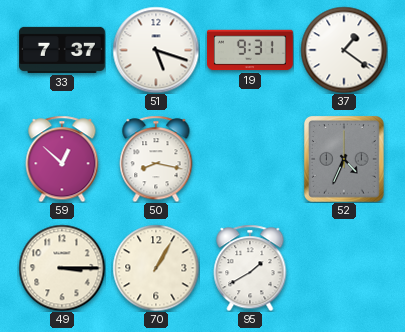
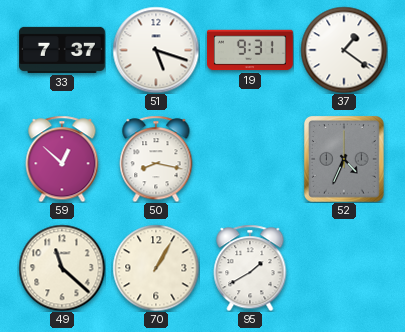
49: 3:15 -> 11:22 (62, 268)
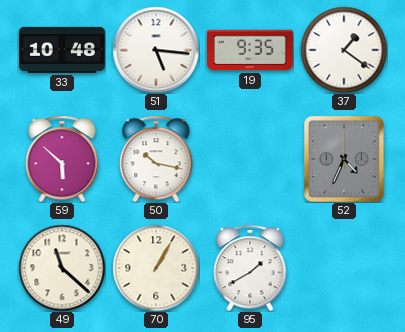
33: 7:37 -> 10:48 (62, 50)
51: 5:18 -> 5:16 (156, 50)
19: 9:31 -> 9:35 (250, 50)
59: 12:52 -> 5:52 (62, 159)
50: 8:17 -> 10:17 (156, 159)
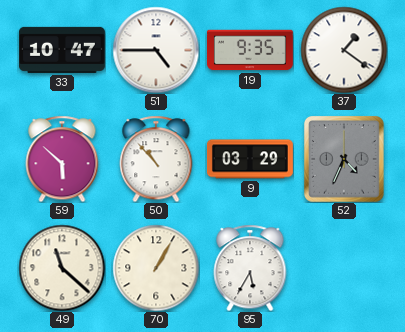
33: 10:48 -> 10:47 (62, 50)
51: 5:16 -> 4:45 (156, 50)
50: 10:17 -> 10:53 (156, 159)
9: none -> 03:29 (250, 159)
95: 1:40 -> 5:35 (250, 268)
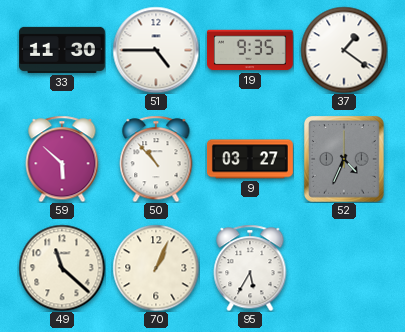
33: 10:47 -> 11:30 (62, 50)
9: 03:29 -> 03:27 (250, 159)
70: 1:05 -> 1:04 (156, 268)
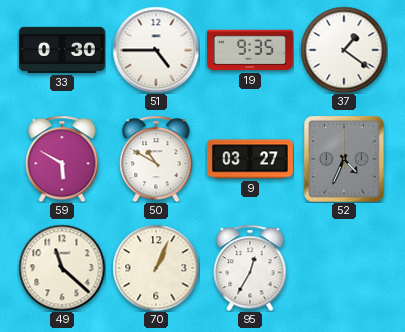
33: 11:30 -> 0:30 (62, 50)
59: 5:52 -> 5:50 (62, 159)
50: 10:53 -> 10:50 (156, 159)
95: 5:35 -> 12:35 (250, 268)
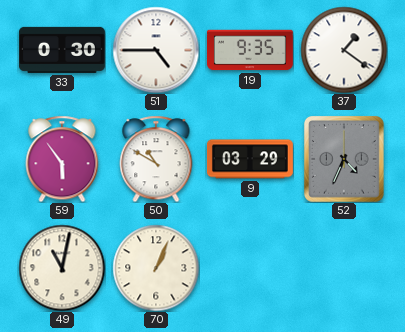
59: 5:50 -> 5:54 (62, 159)
9: 03:27 -> 03:29 (250, 159)
49: 11:22 -> 11:02 (62, 268)
95: 12:35 -> none (250, 268)
